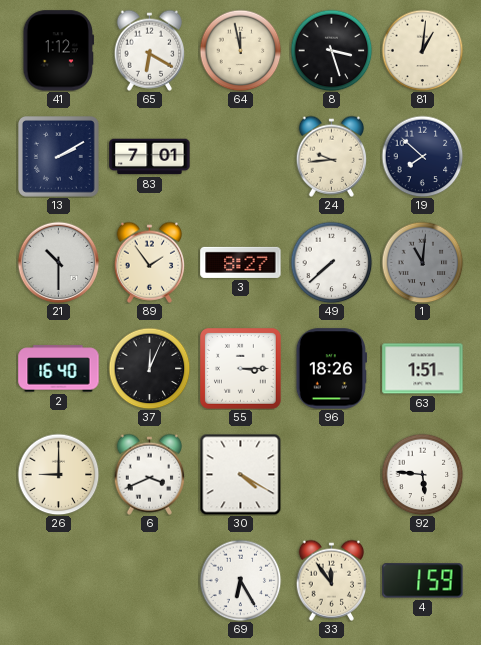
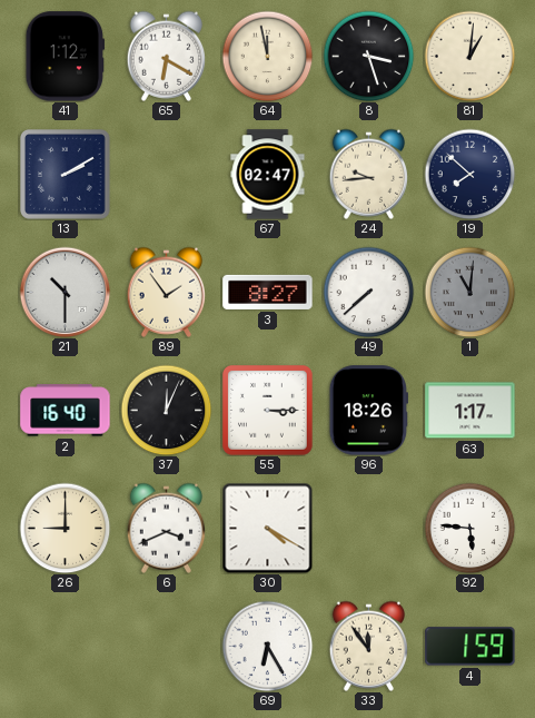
83: 7:01 -> none (150, 157)
67: none -> 02:47 (268, 175)
63: 1:51 -> 1:17 (470, 411)
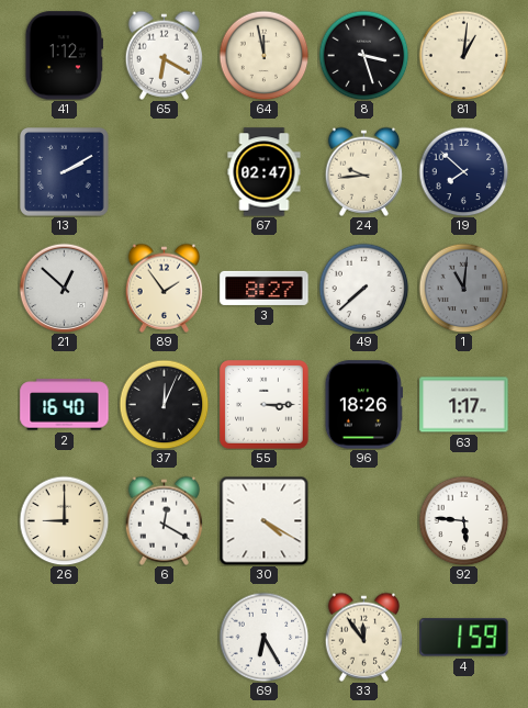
21: 10:30 -> 12:52 (64, 288)
6: 3:41 -> 12:20 (165, 520)
